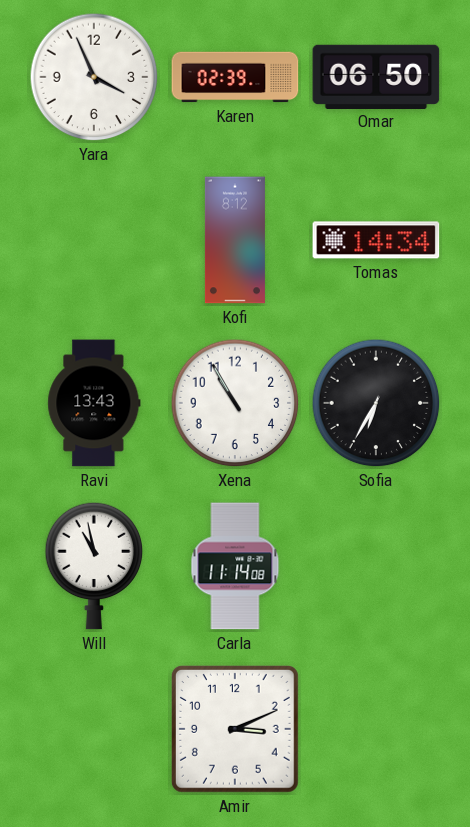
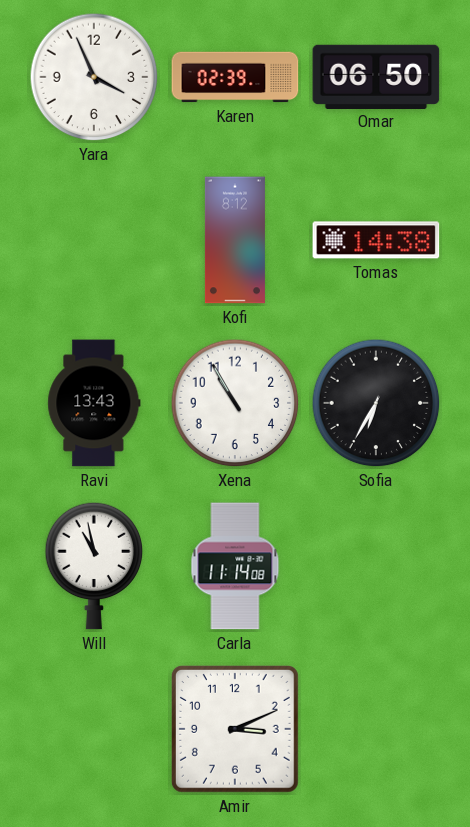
Tomas: 14:34 -> 14:38 (376, 240)
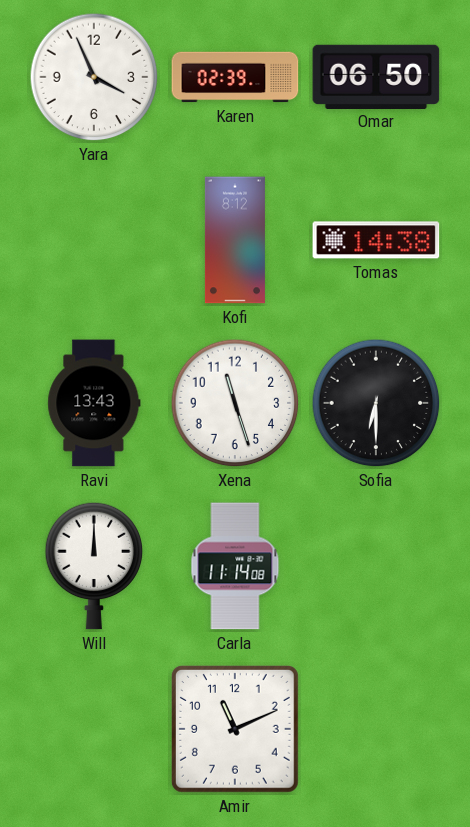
Xena: 10:55 -> 11:27 (235, 403)
Sofia: 6:35 -> 6:30 (376, 403)
Will: 10:58 -> 12:00 (94, 566)
Amir: 3:11 -> 11:11 (235, 729)
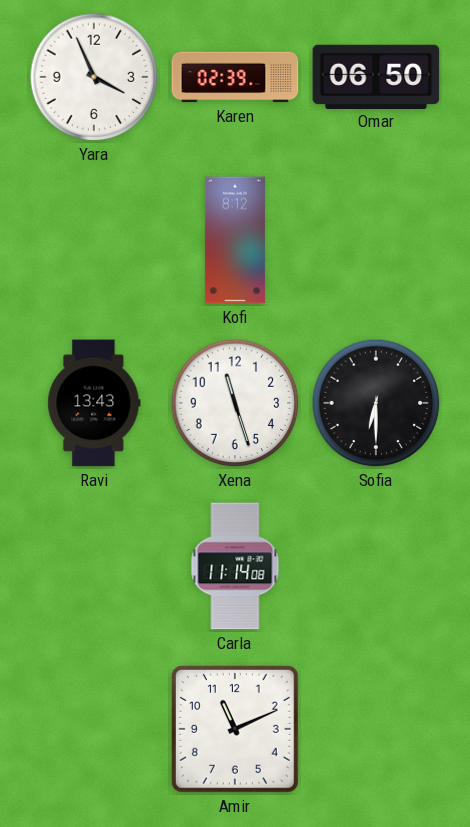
Tomas: 14:38 -> none (376, 240)
Will: 12:00 -> none (94, 566)
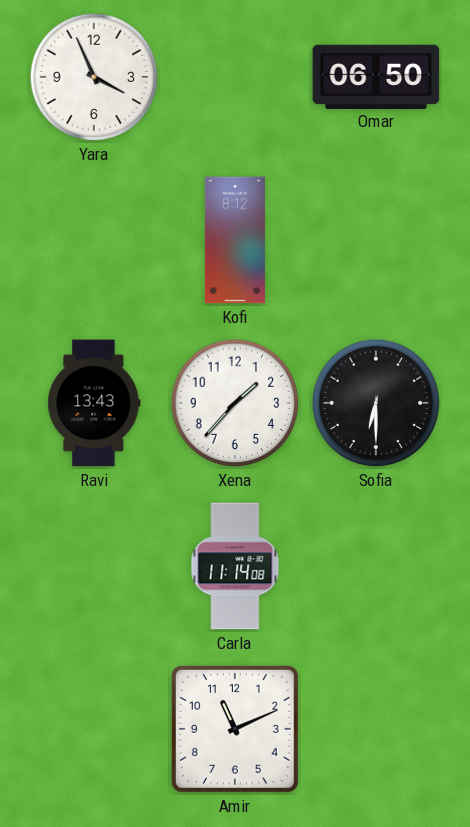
Karen: 02:39 -> none (235, 77)
Xena: 11:27 -> 1:37 (235, 403)
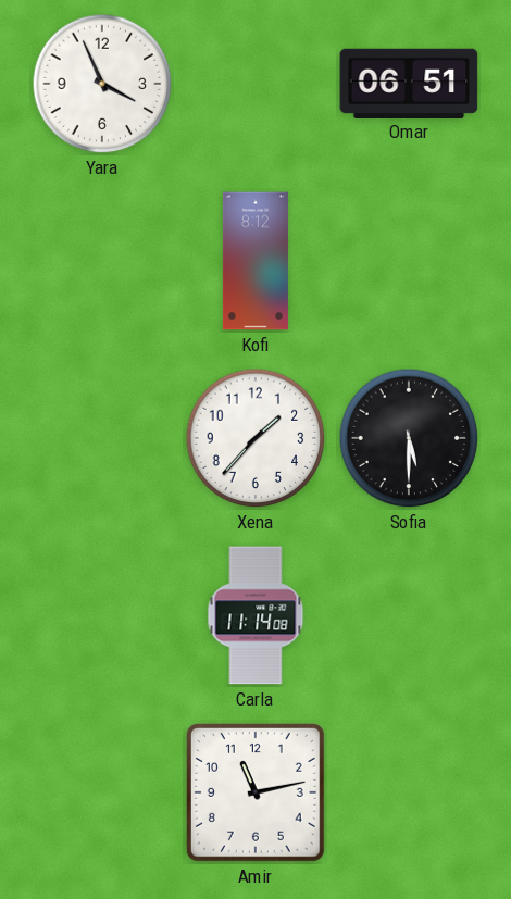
Omar: 06:50 -> 06:51 (409, 83)
Ravi: 13:43 -> none (94, 403)
Sofia: 6:30 -> 5:30 (409, 438)
Amir: 11:11 -> 11:13 (255, 792)
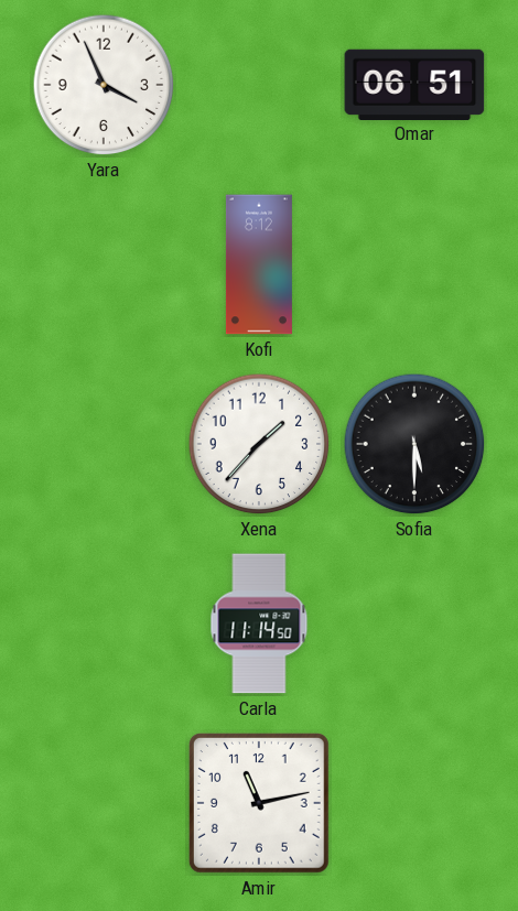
Carla: 11:14:08 -> 11:14:50 (259, 623)
